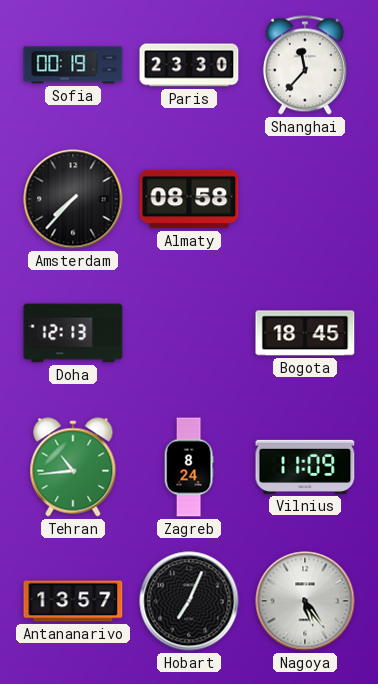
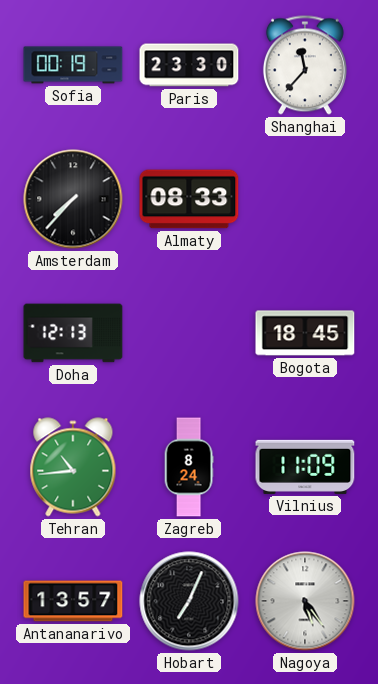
Almaty: 08:58 -> 08:33 (189, 199)
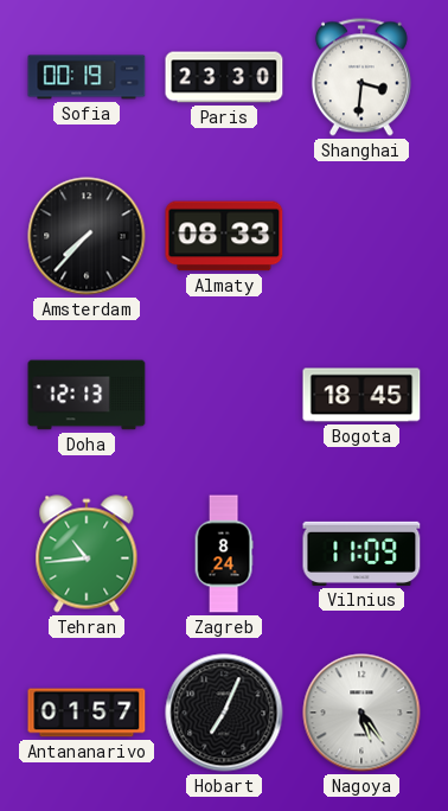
Shanghai: 11:37 -> 3:31 (361, 77)
Antananarivo: 13:57 -> 01:57 (87, 713)
